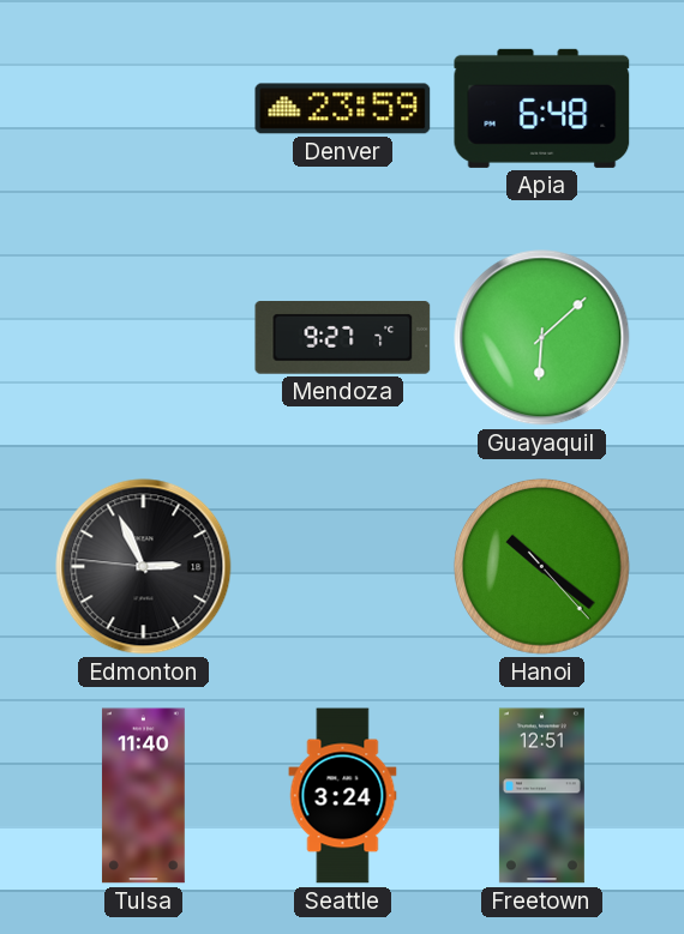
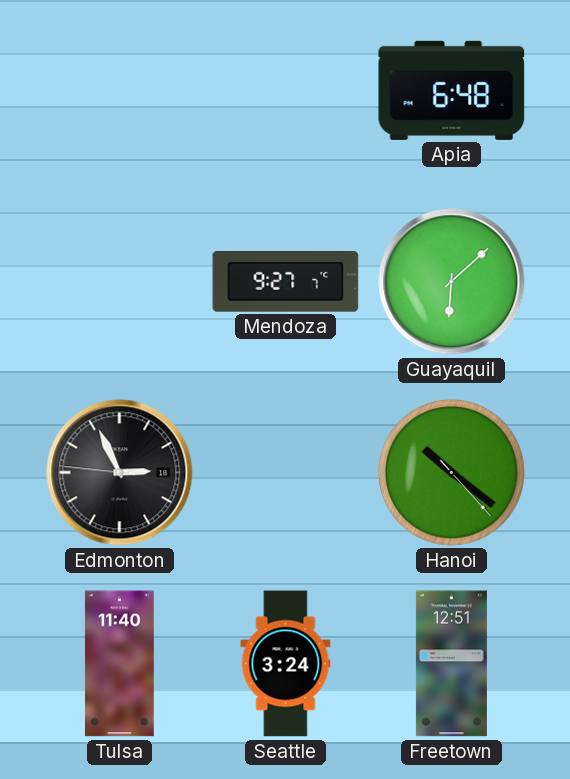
Denver: 23:59 -> none (343, 109)
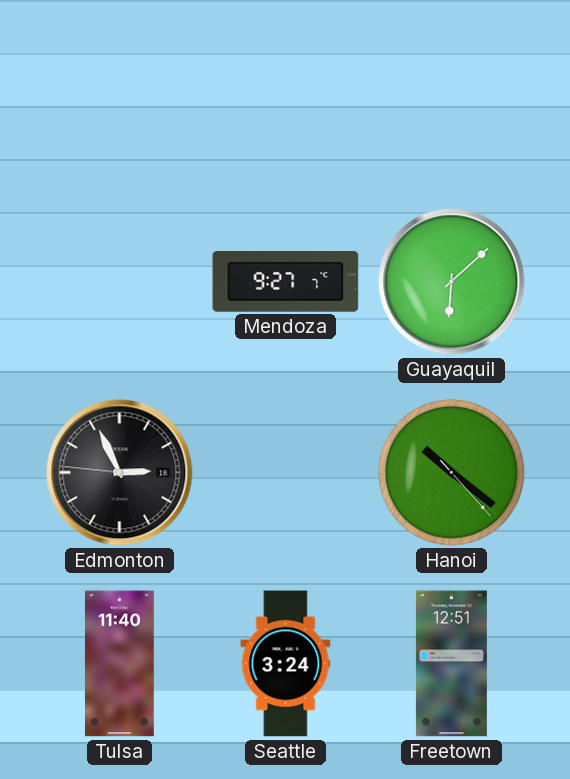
Apia: 6:48 -> none (452, 90)
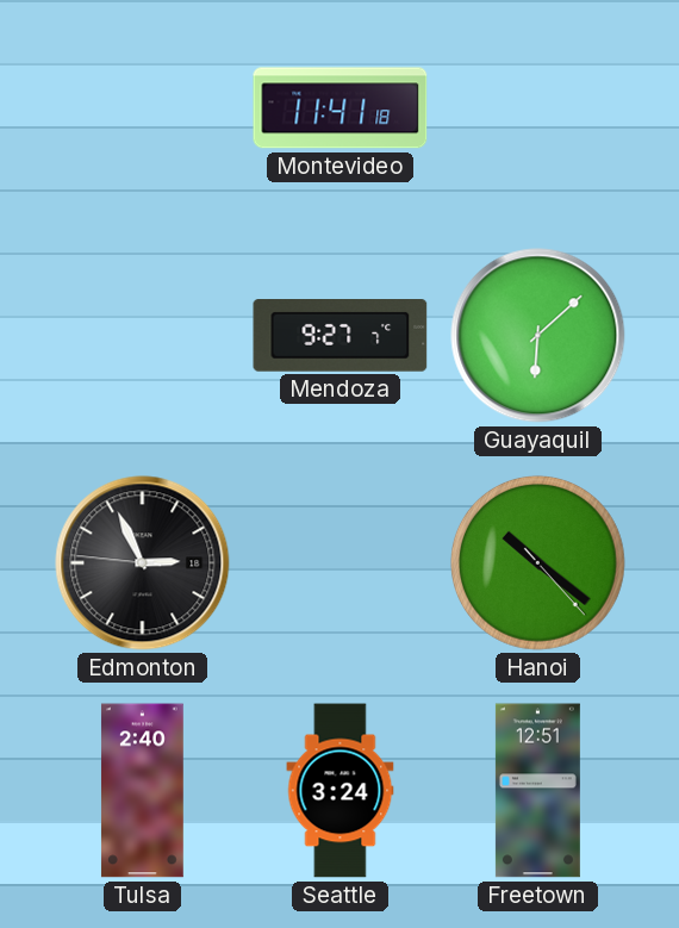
Montevideo: none -> 11:41 (341, 108)
Tulsa: 11:40 -> 2:40 (142, 791)
